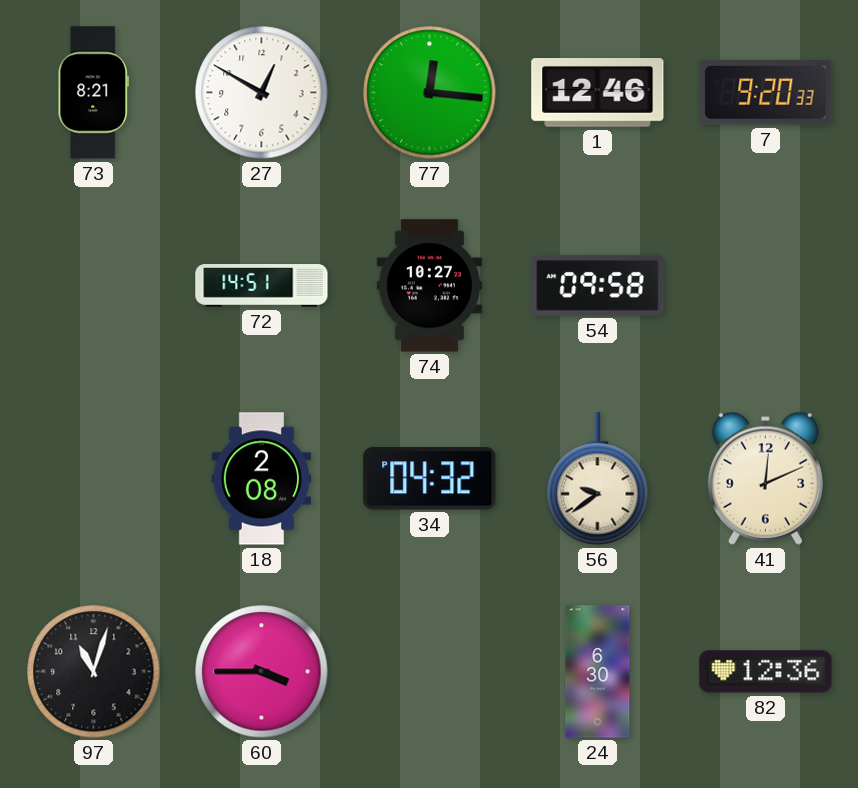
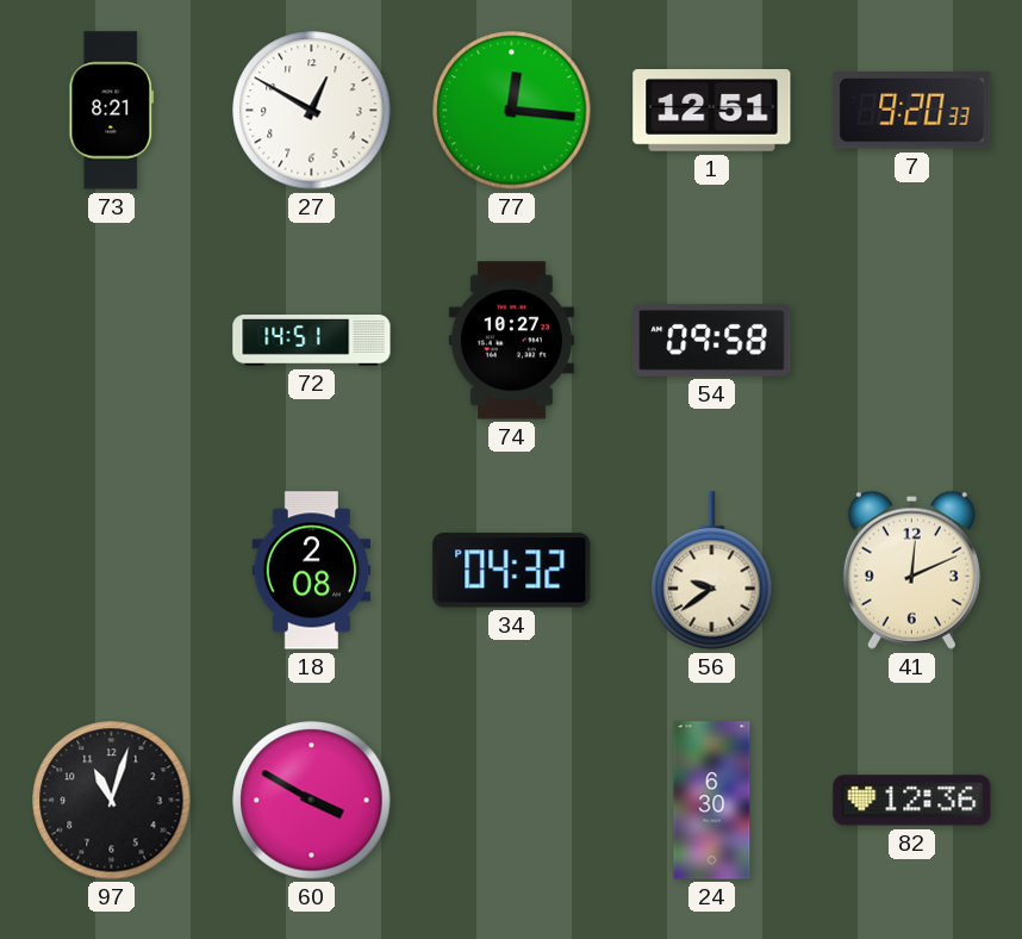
1: 12:46 -> 12:51 (712, 111)
60: 3:45 -> 3:50 (312, 801)
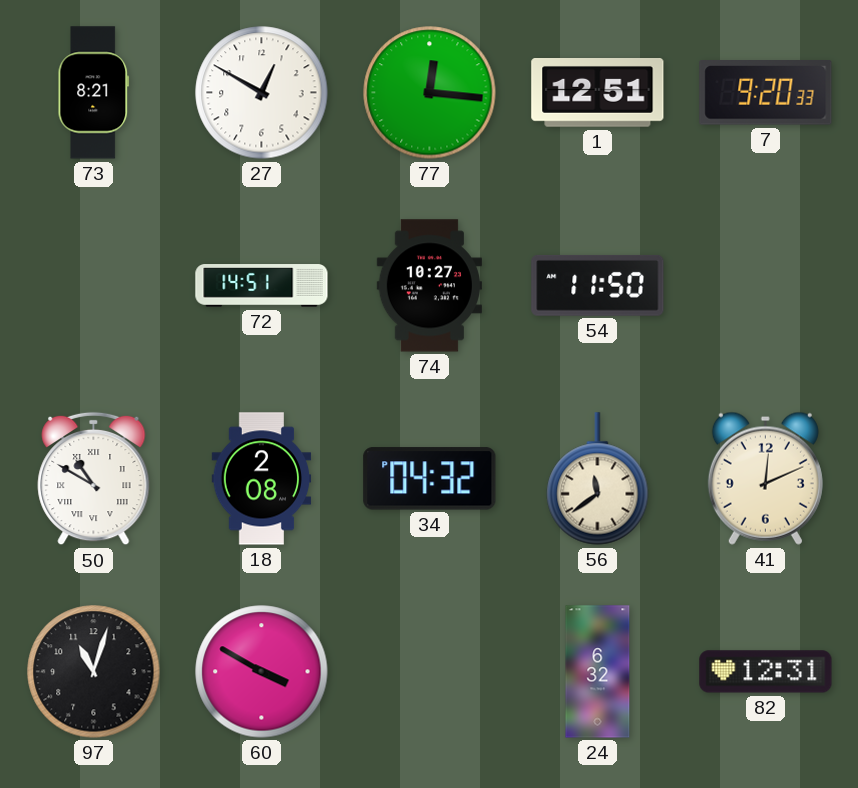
54: 09:58 -> 11:50 (598, 285)
50: none -> 10:50 (94, 479)
56: 9:39 -> 11:39 (598, 479)
24: 6:30 -> 6:32 (598, 672)
82: 12:36 -> 12:31 (766, 672)
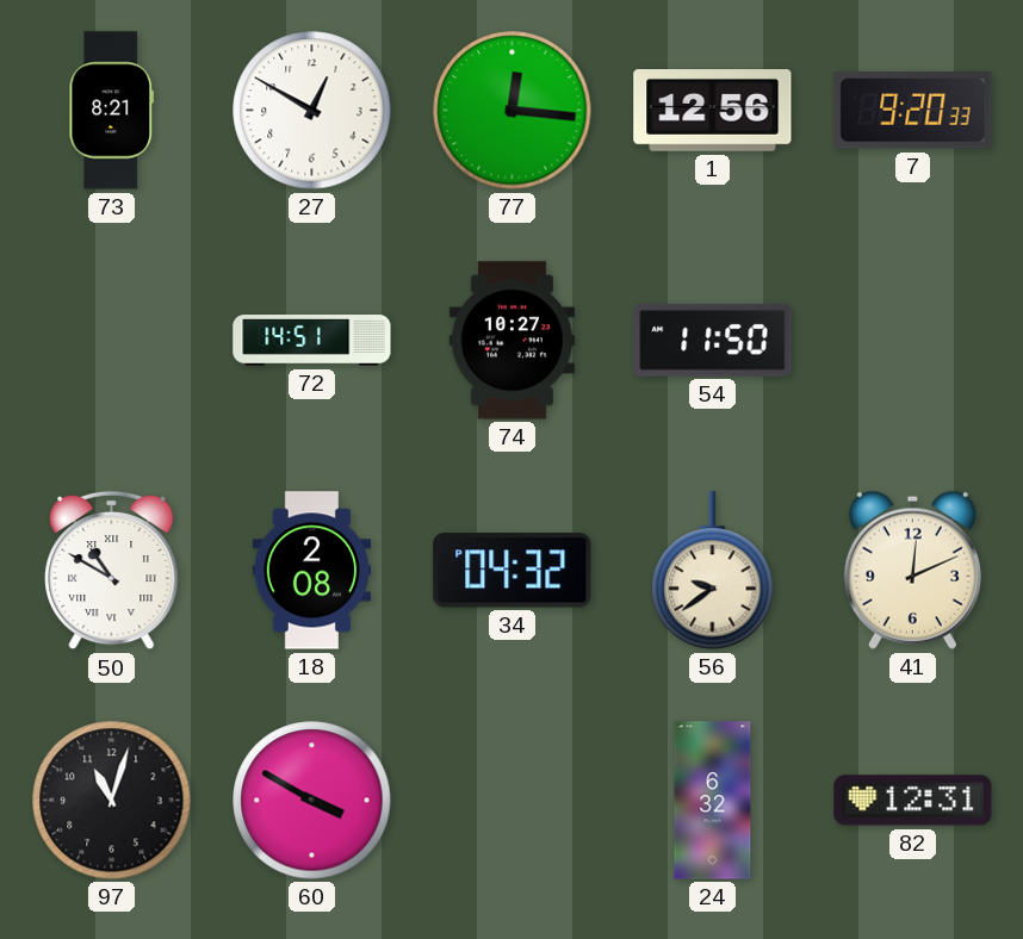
1: 12:51 -> 12:56 (713, 111)
56: 11:39 -> 9:39 (713, 571)
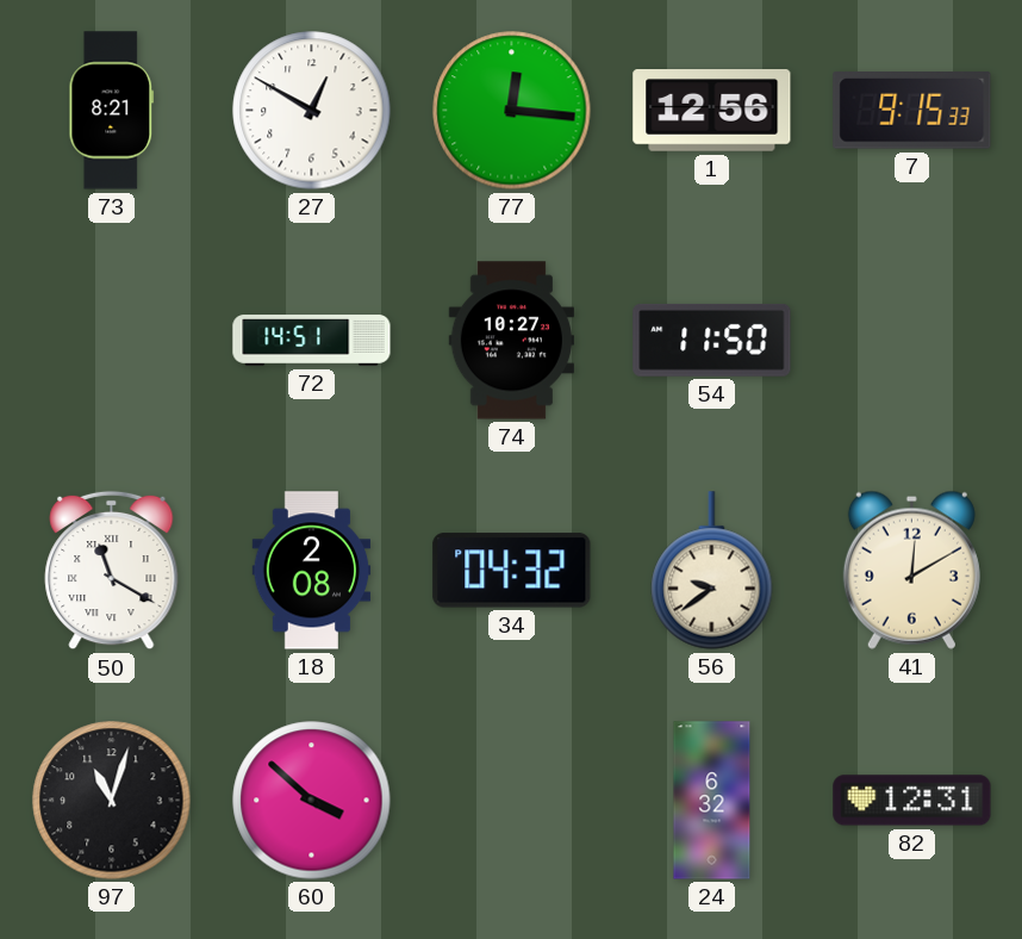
7: 9:20 -> 9:15 (912, 111)
50: 10:50 -> 11:20 (112, 571)
41: 12:11 -> 12:10 (911, 570)
60: 3:50 -> 3:52 (312, 801)
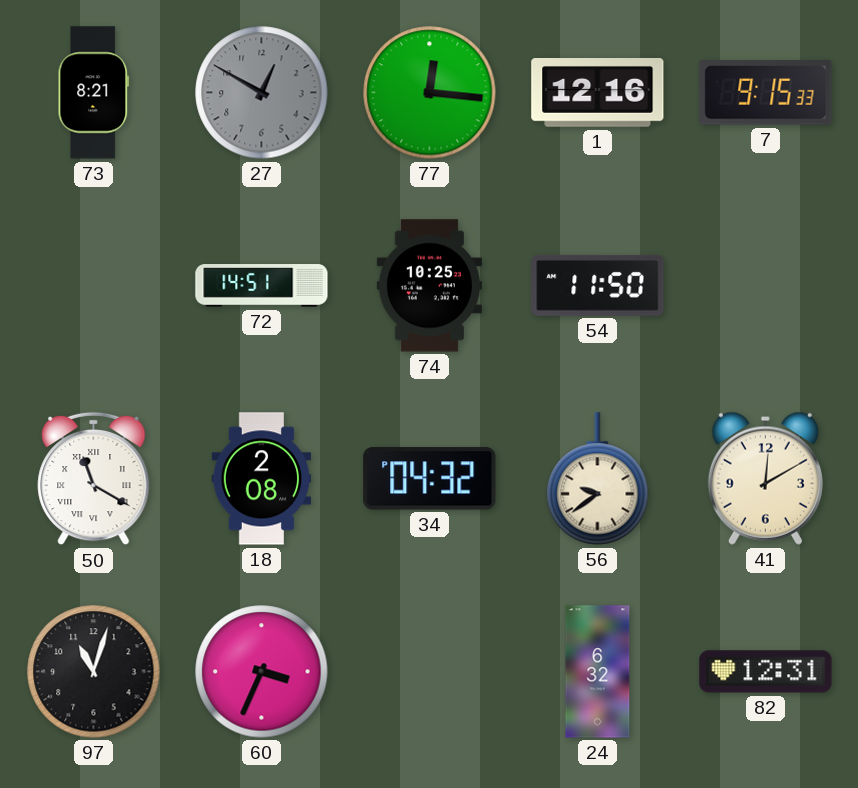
27 dial: white -> grey (262, 93)
1: 12:56 -> 12:16 (598, 93)
74: 10:27 -> 10:25 (429, 286)
60: 3:52 -> 3:34 (262, 672)
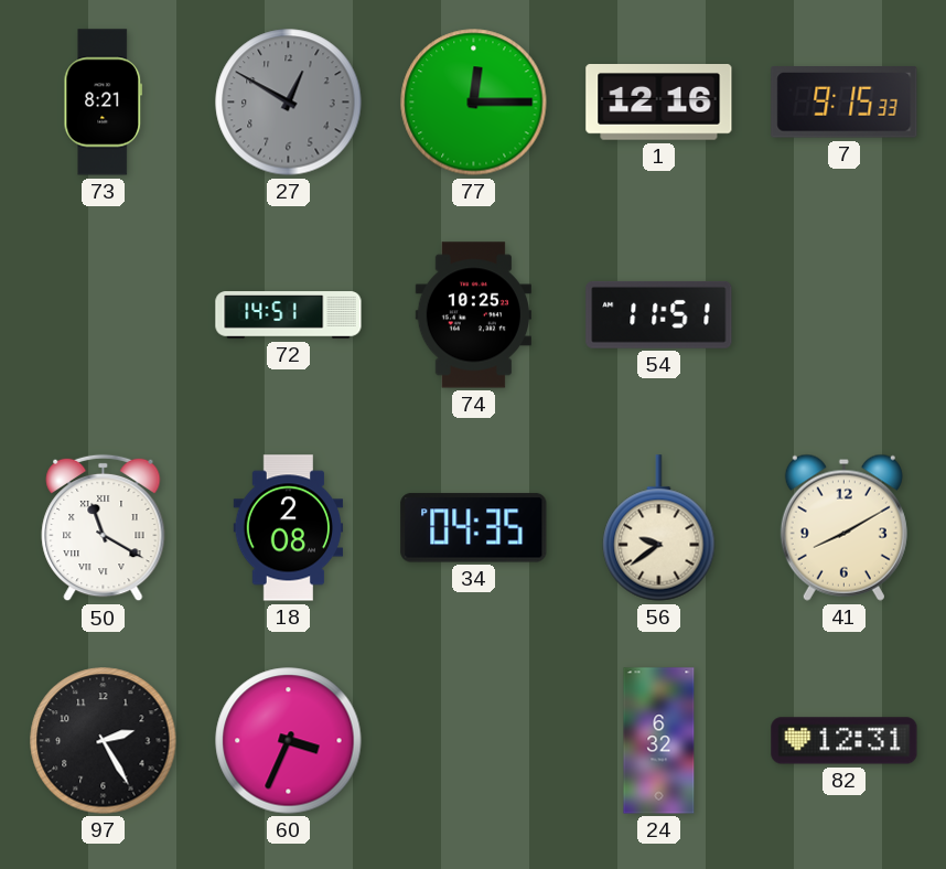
77: 12:16 -> 12:15 (474, 103)
54: 11:50 -> 11:51 (659, 314)
34: 04:32 -> 04:35 (474, 528)
41: 12:10 -> 8:10 (843, 527)
97: 11:03 -> 2:25 (104, 741)
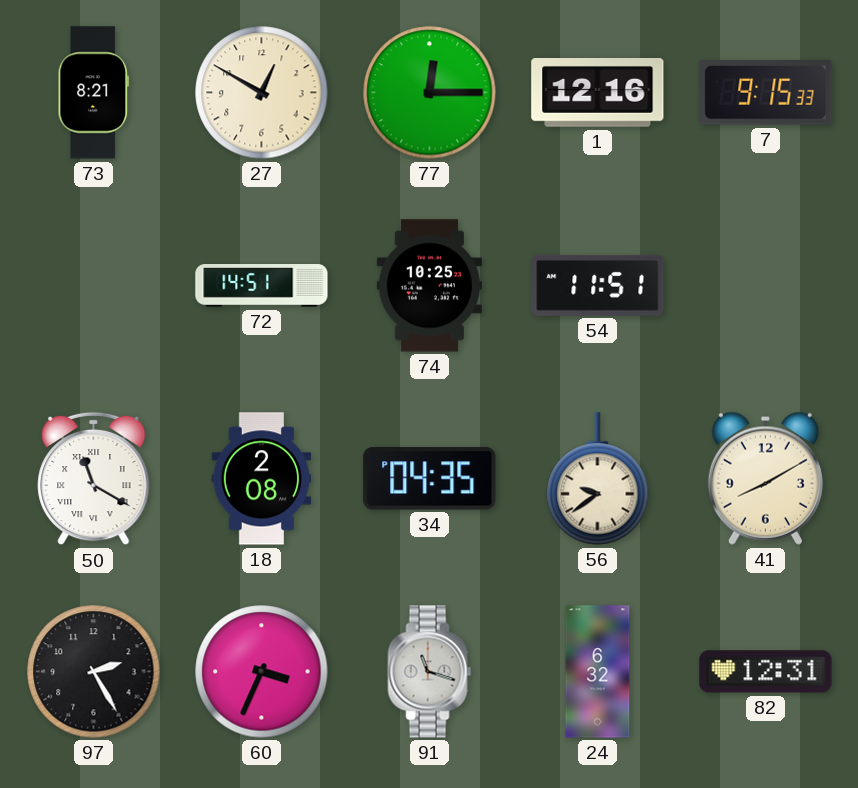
27 dial: grey -> cream (262, 93)
91: none -> 11:18 (430, 672)
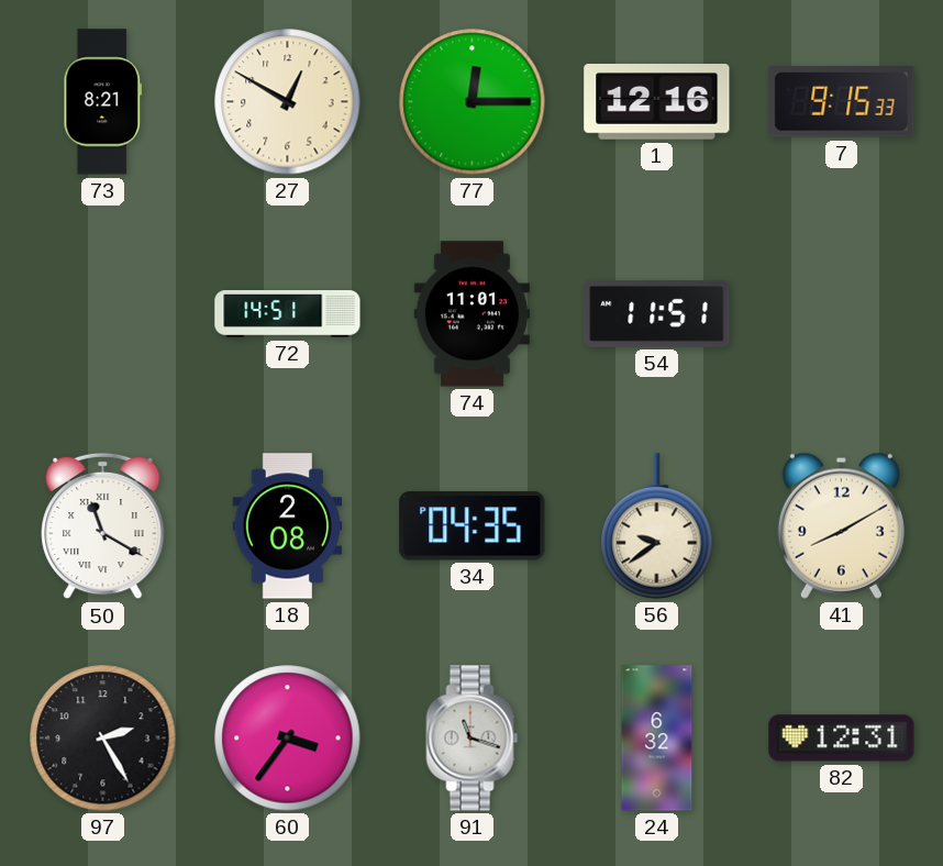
74: 10:25 -> 11:01 (471, 314)
60: 3:34 -> 3:36 (288, 739)
